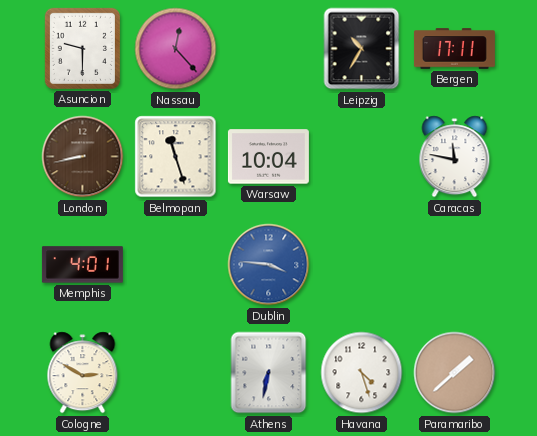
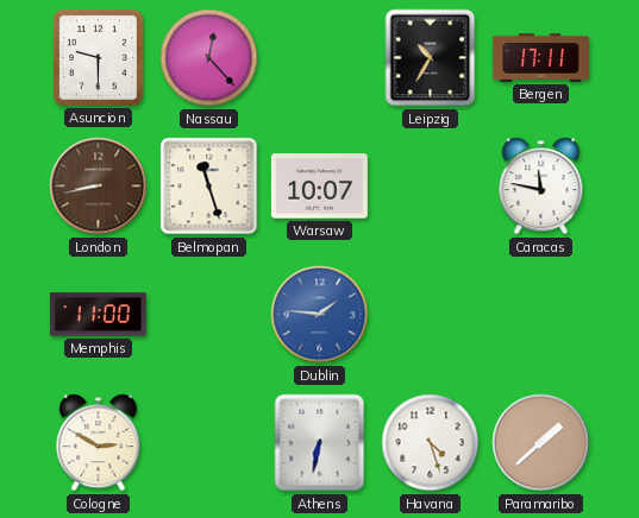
Warsaw: 10:04 -> 10:07 (319, 187)
Memphis: 4:01 -> 11:00 (98, 315)
Dublin: 3:46 -> 1:46 (320, 315)
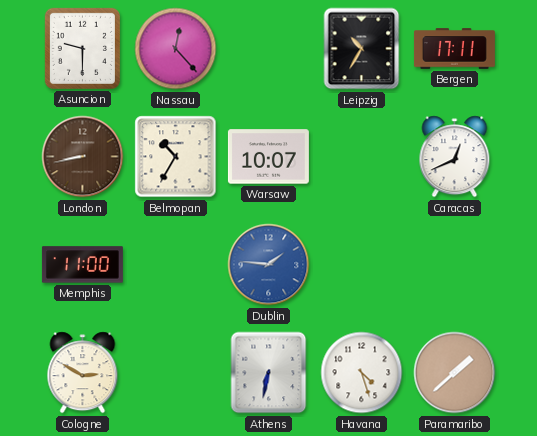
Belmopan: 11:27 -> 10:35 (176, 157)
Caracas: 11:47 -> 12:41 (455, 157)
